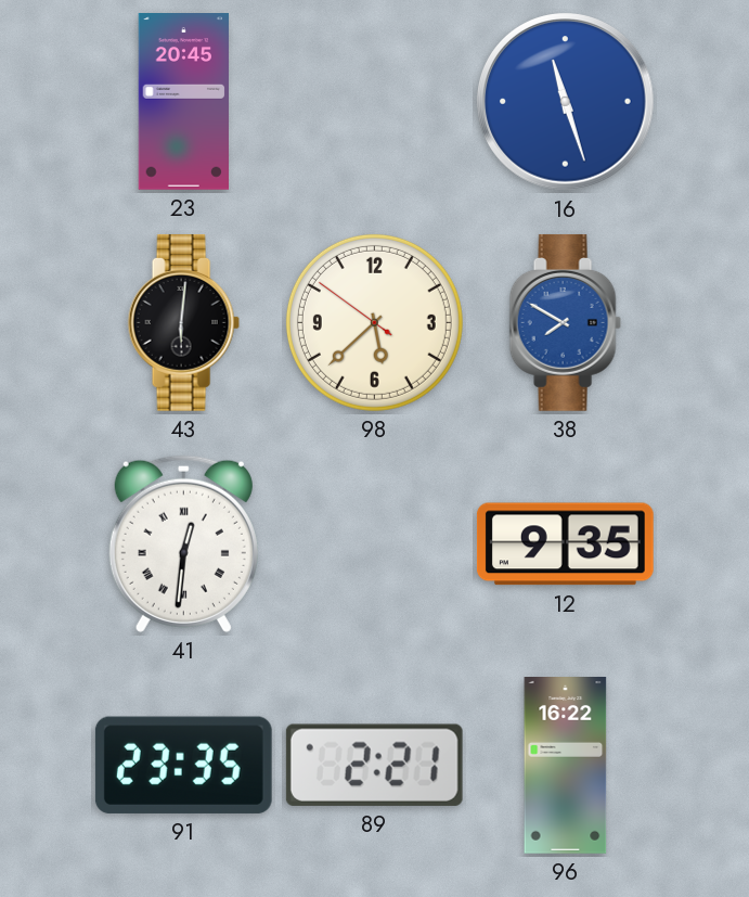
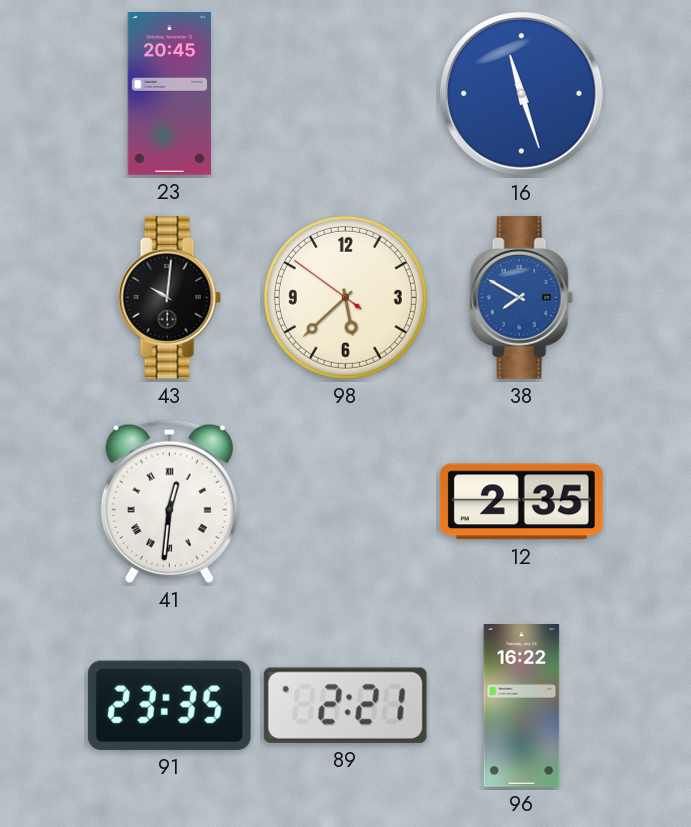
43: 6:01 -> 10:01 (169, 297)
12: 9:35 -> 2:35 (521, 502)
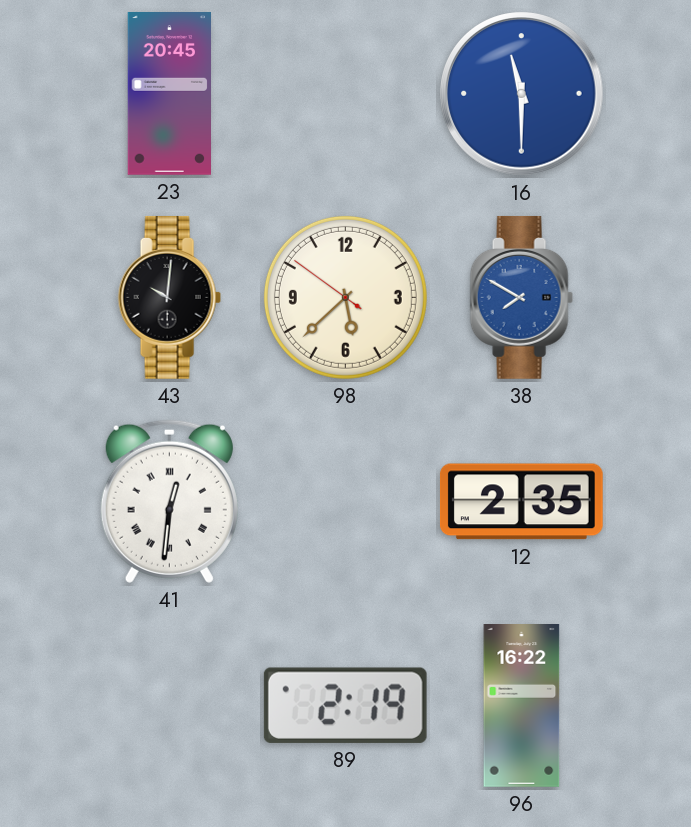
16: 11:27 -> 11:30 (522, 94)
91: 23:35 -> none (169, 705)
89: 2:21 -> 2:19 (345, 705)
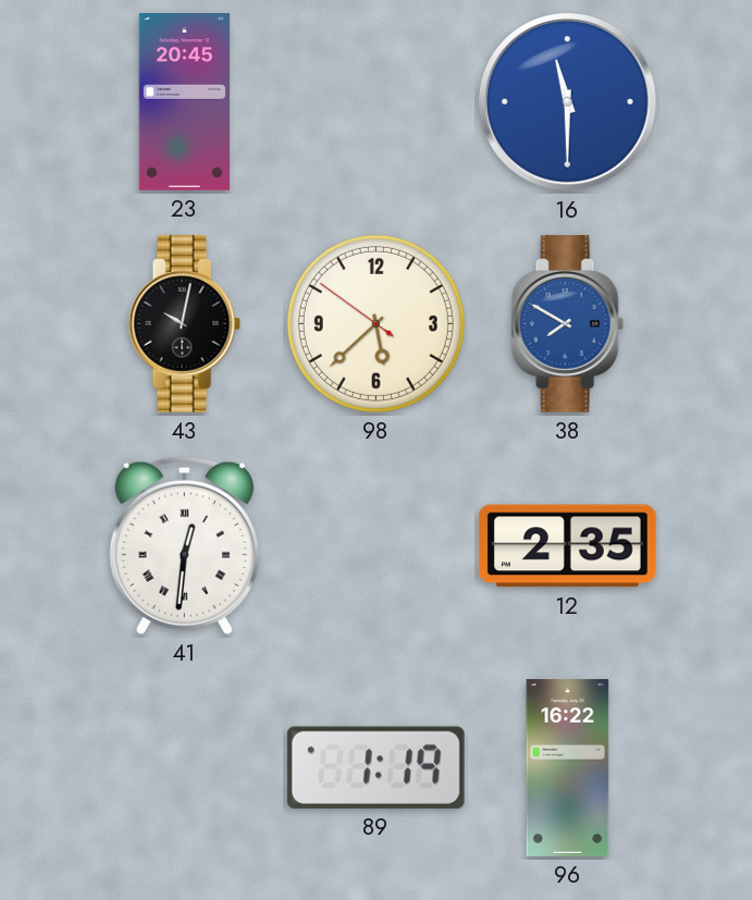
43: 10:01 -> 10:02 (184, 323)
89: 2:19 -> 1:19 (375, 767)
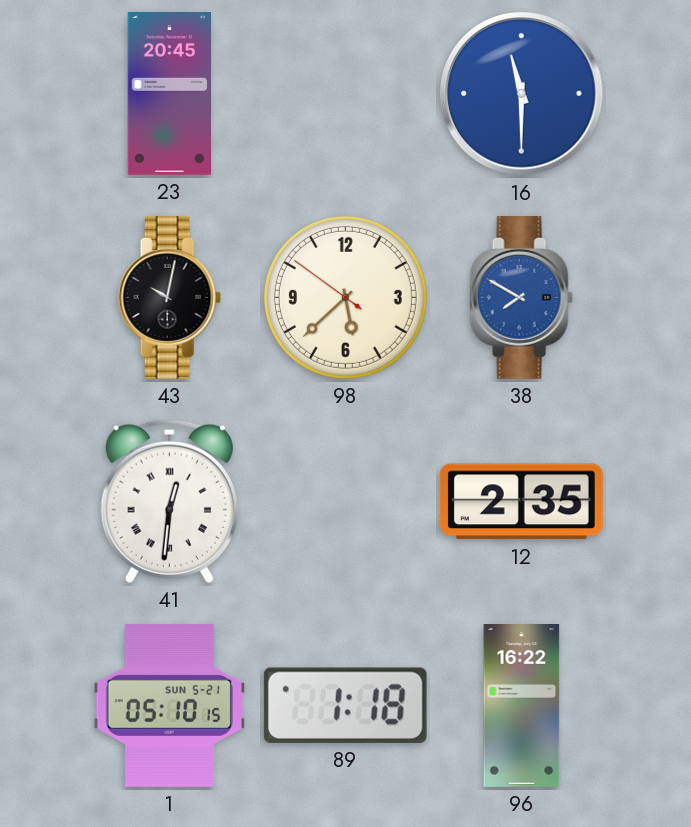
1: none -> 05:10 (170, 705)
89: 1:19 -> 1:18 (345, 705)
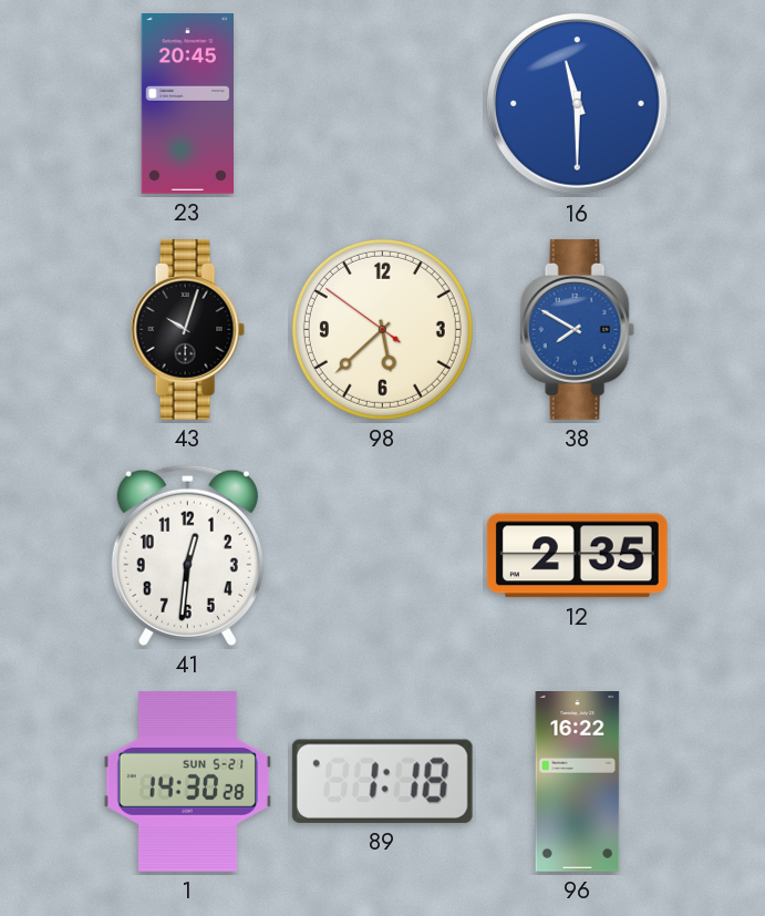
43: 10:02 -> 10:03 (187, 329)
41 numerals: Roman -> Arabic (187, 555)
1: 05:10 -> 14:30 (188, 781)
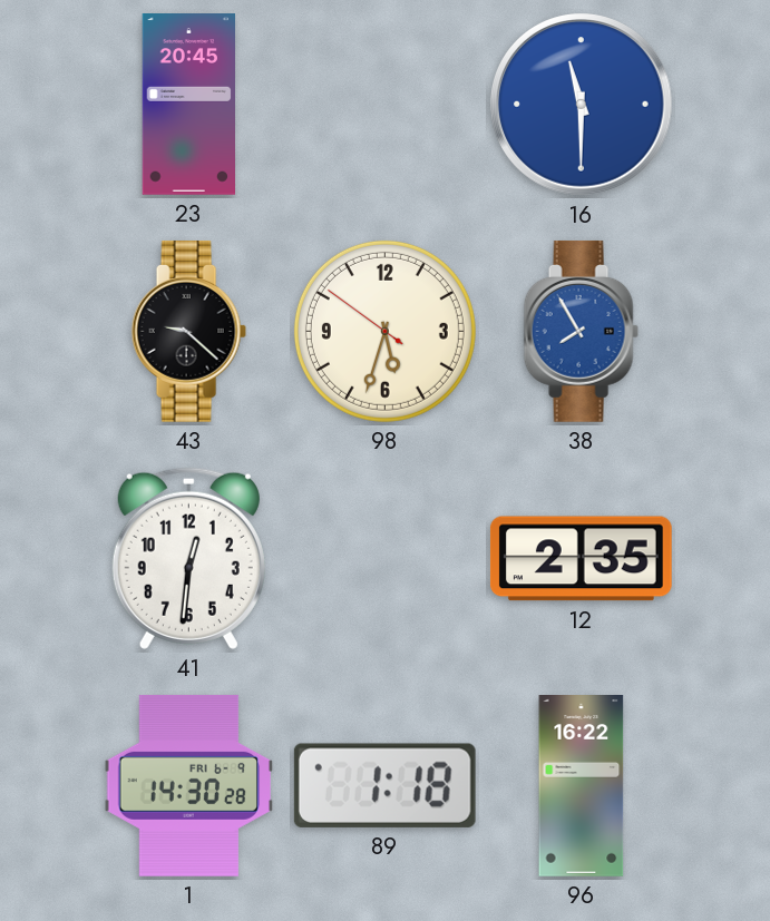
43: 10:03 -> 9:22 (188, 331)
98: 5:37 -> 5:32 (384, 331)
38: 7:50 -> 7:55 (581, 331)
1 date: SUN 5-21 -> FRI 6-9 (189, 785)
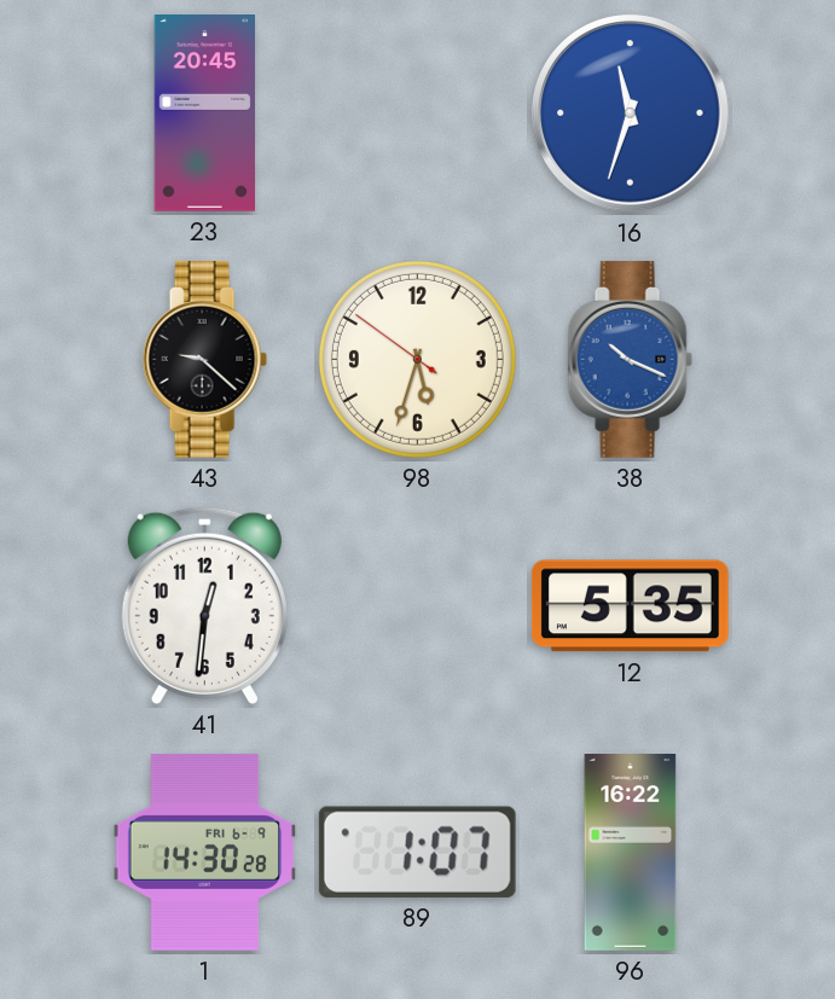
16: 11:30 -> 11:33 (631, 114)
38: 7:55 -> 10:19 (630, 359)
12: 2:35 -> 5:35 (630, 606)
89: 1:18 -> 1:07 (417, 852)
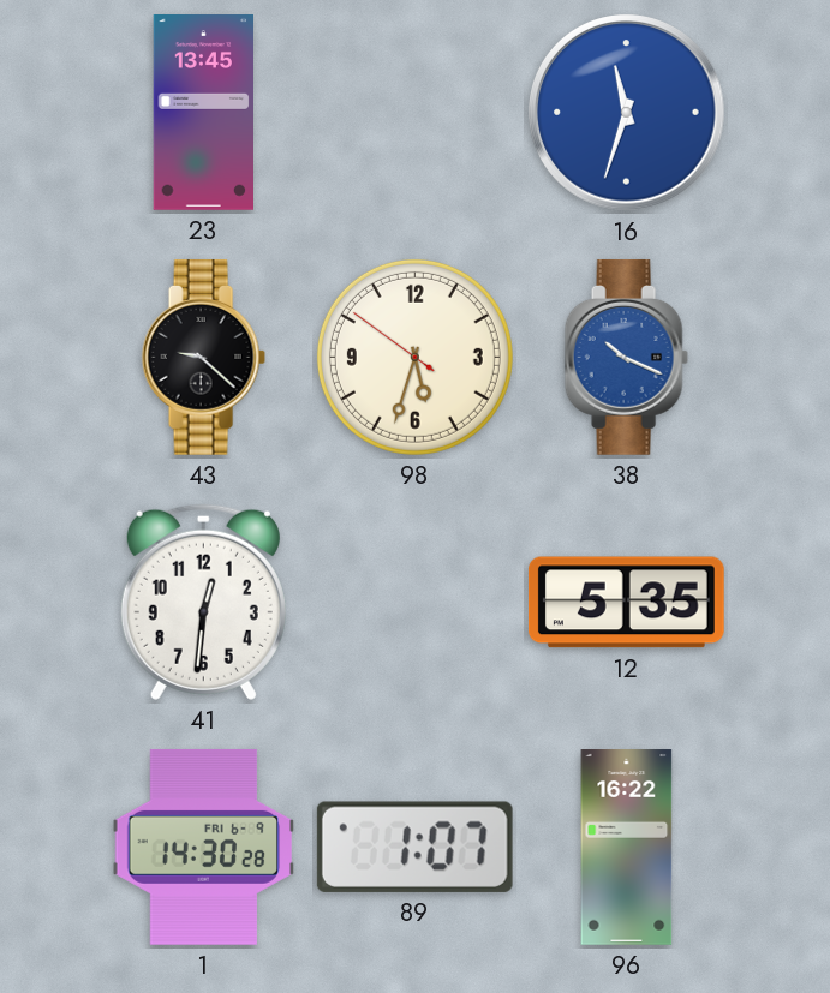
23: 20:45 -> 13:45 (204, 113)
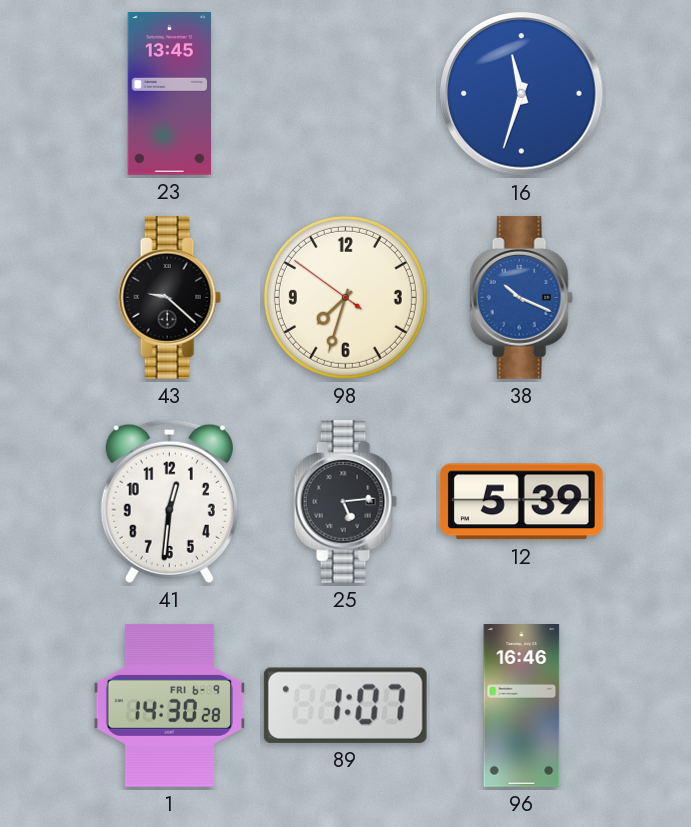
98: 5:32 -> 7:32 (345, 297)
25: none -> 5:14 (345, 501)
12: 5:35 -> 5:39 (521, 502)
96: 16:22 -> 16:46 (522, 706)
